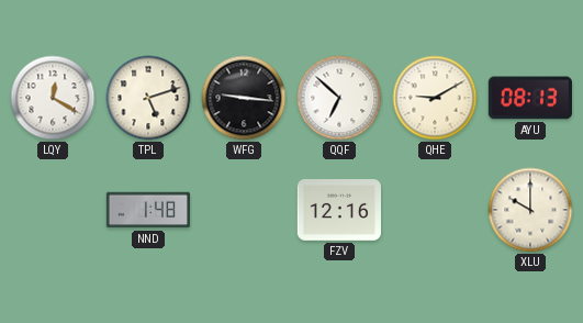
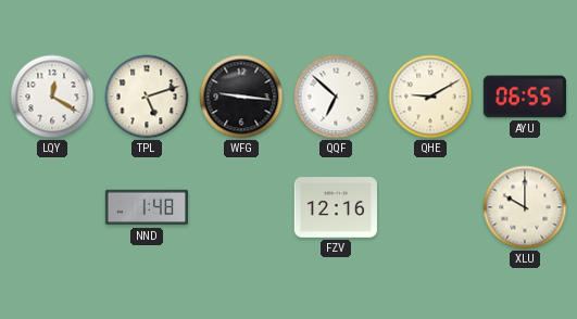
AYU: 08:13 -> 06:55 (524, 97)
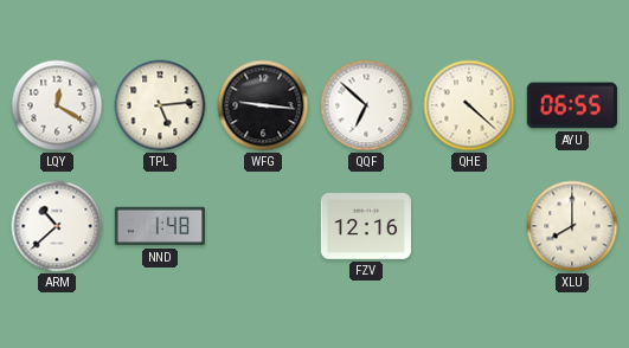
TPL: 5:12 -> 5:14 (160, 105)
QHE: 9:10 -> 4:22 (469, 105)
ARM: none -> 10:38 (57, 226)
XLU: 10:00 -> 8:00 (572, 226)
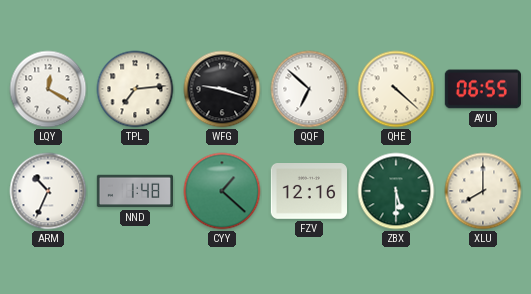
TPL: 5:14 -> 7:14 (135, 89)
WFG: 9:16 -> 9:18 (222, 89)
ARM: 10:38 -> 10:34 (48, 191)
CYY: none -> 1:22 (222, 191)
ZBX: none -> 5:30 (396, 191)
